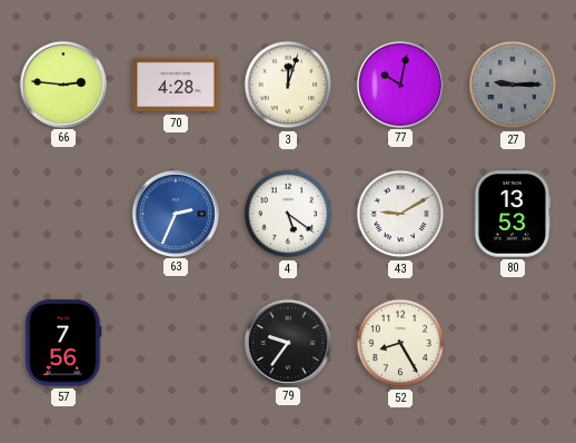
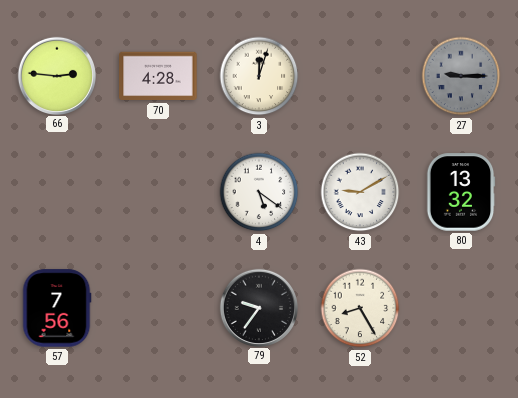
77: 10:02 -> none (399, 83)
63: 2:34 -> none (175, 213)
80: 13:53 -> 13:32 (461, 192)
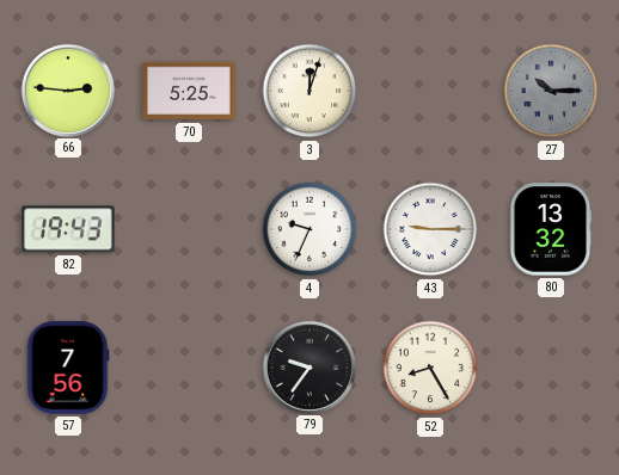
70: 4:28 -> 5:25 (189, 91)
27: 9:15 -> 10:15 (551, 91)
82: none -> 19:43 (68, 229)
4: 5:21 -> 9:34 (309, 229)
43: 9:10 -> 9:15 (430, 229)
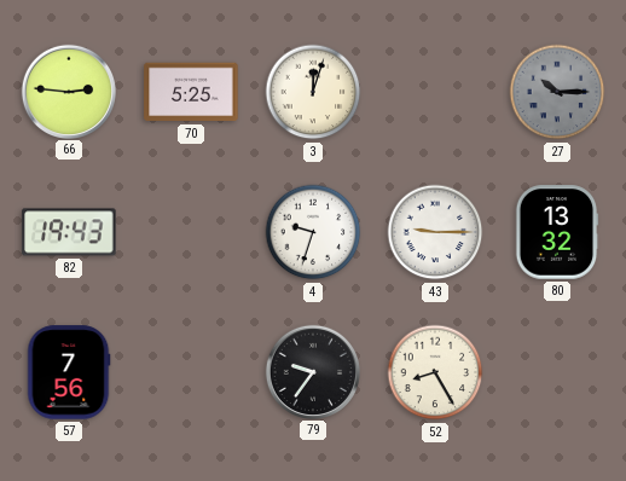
4: 9:34 -> 9:33 (313, 232)
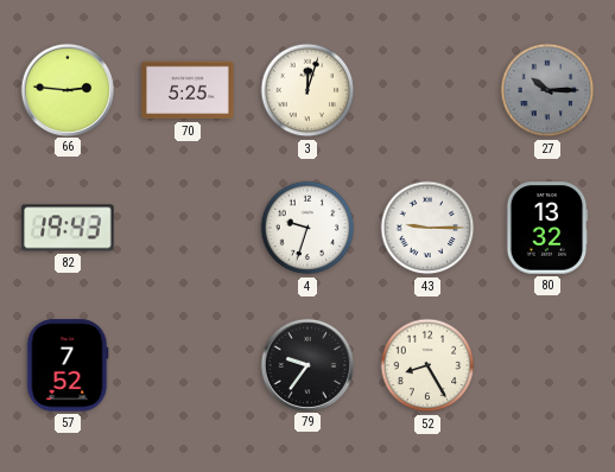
57: 7:56 -> 7:52 (68, 365)
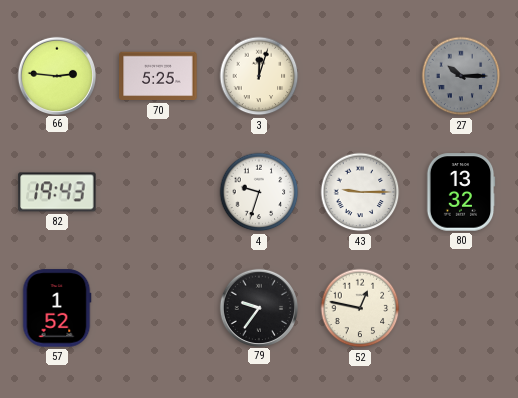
57: 7:52 -> 1:52 (57, 308)
52: 8:25 -> 12:47 (360, 308)
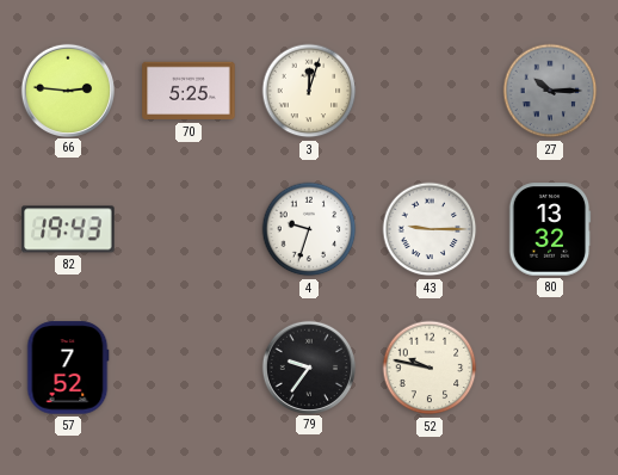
57: 1:52 -> 7:52 (68, 368)
52: 12:47 -> 9:47 (429, 368)
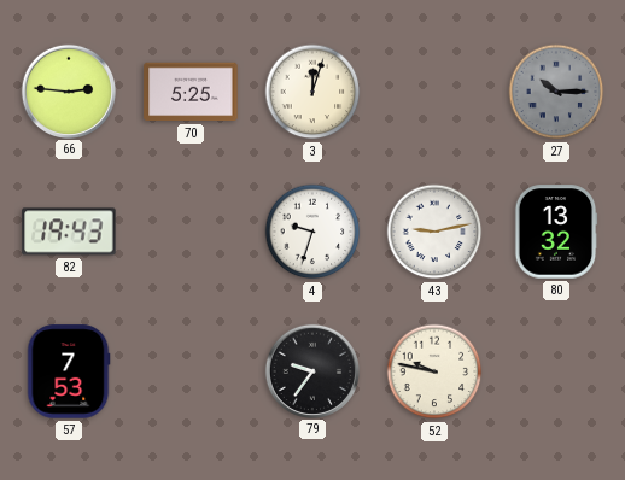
43: 9:15 -> 9:13 (434, 232)
57: 7:52 -> 7:53 (69, 371)
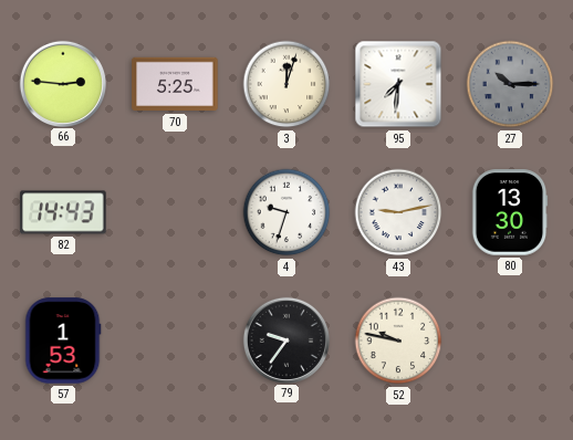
95: none -> 7:31 (398, 84)
82: 19:43 -> 14:43 (63, 212)
80: 13:32 -> 13:30 (510, 212)
57: 7:53 -> 1:53 (63, 341)
